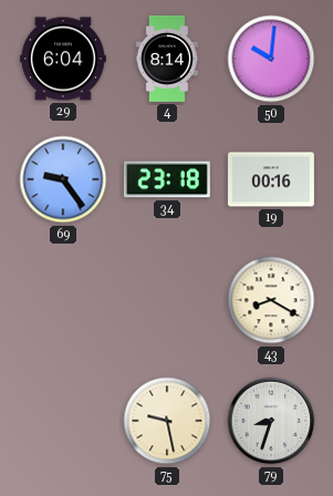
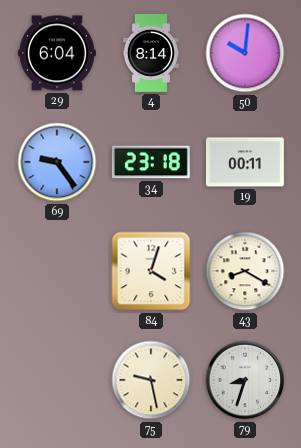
19: 00:16 -> 00:11 (245, 162)
84: none -> 4:03 (151, 271)
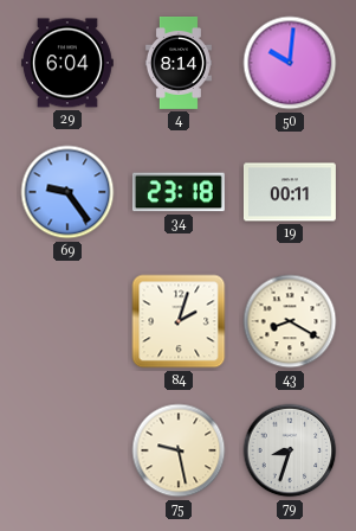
84: 4:03 -> 2:03 (179, 321)
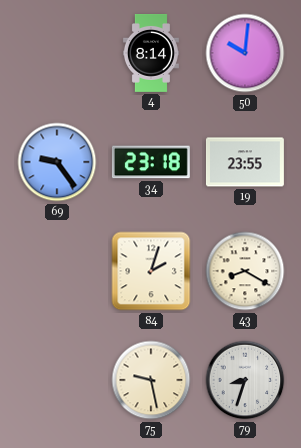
29: 6:04 -> none (67, 63)
19: 00:11 -> 23:55 (245, 162)
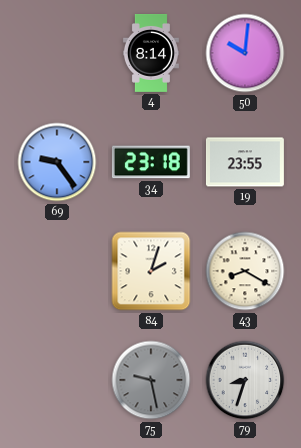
75 dial: cream -> grey (151, 380)
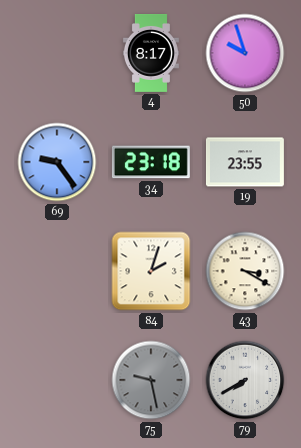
4: 8:14 -> 8:17 (151, 54)
50: 10:01 -> 9:57 (245, 53)
43: 8:20 -> 3:20 (245, 271)
79: 8:33 -> 7:40 (245, 380)
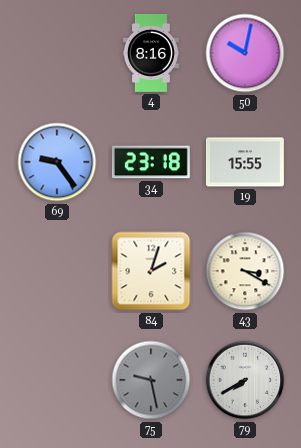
4: 8:17 -> 8:16 (151, 54)
50: 9:57 -> 10:02 (245, 53)
19: 23:55 -> 15:55 (245, 162)
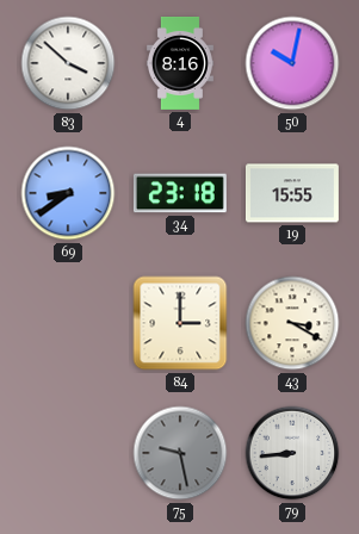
83: none -> 3:52 (68, 63)
69: 9:24 -> 8:39 (68, 193)
84: 2:03 -> 3:00 (180, 323)
79: 7:40 -> 8:44 (292, 453)
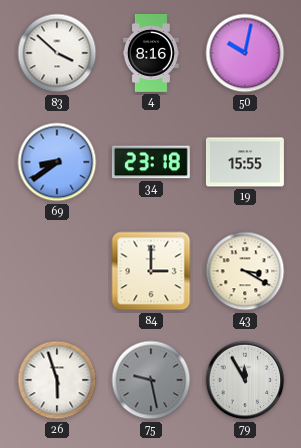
26: none -> 5:57 (57, 380)
79: 8:44 -> 11:55 (245, 380)
